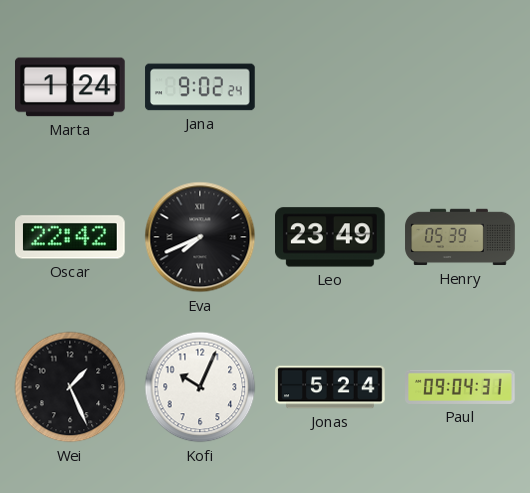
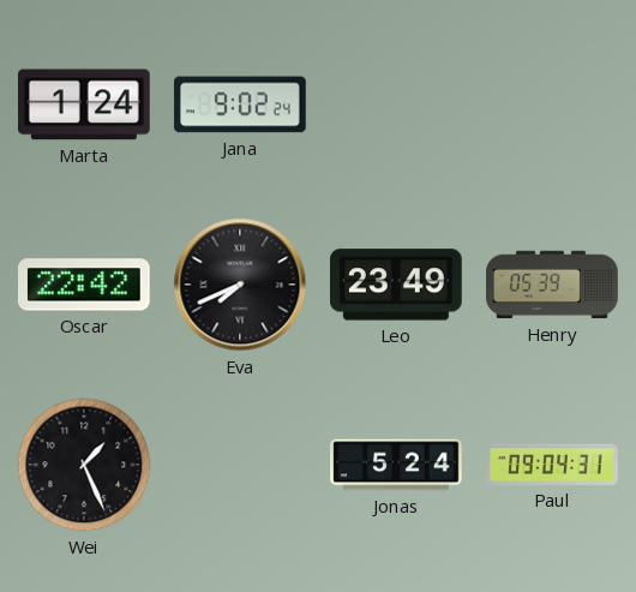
Kofi: 10:04 -> none (200, 387)
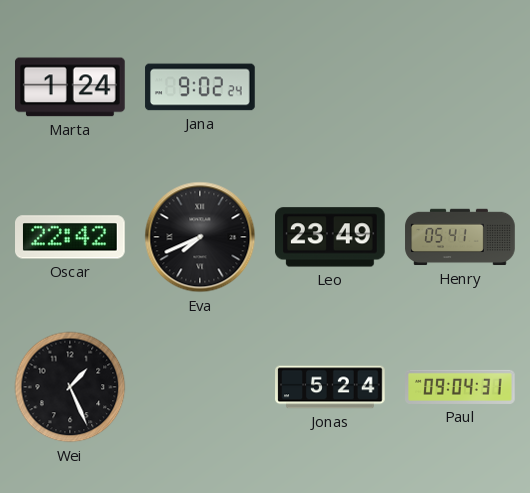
Henry: 05:39 -> 05:41 (460, 237)
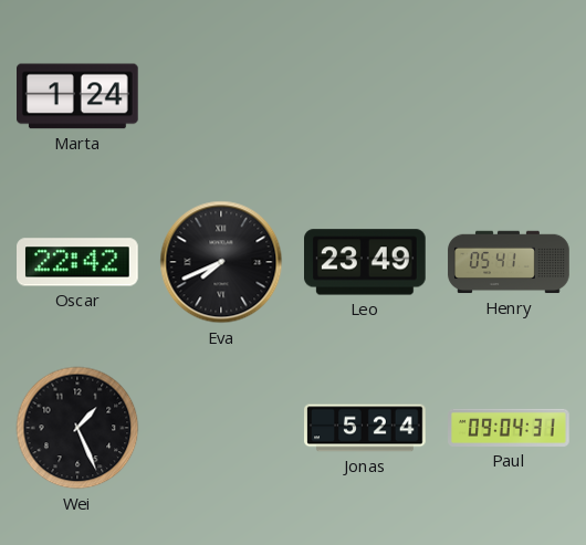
Jana: 9:02 -> none (200, 87)
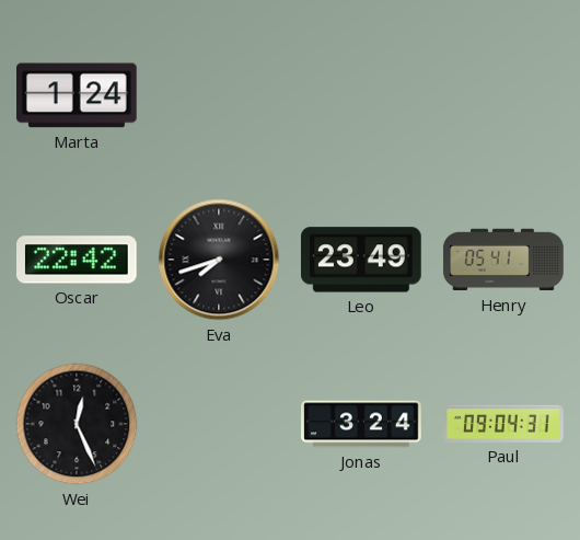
Eva: 7:41 -> 7:42 (219, 260)
Wei: 1:26 -> 12:26 (77, 424)
Jonas: 5:24 -> 3:24 (361, 424)
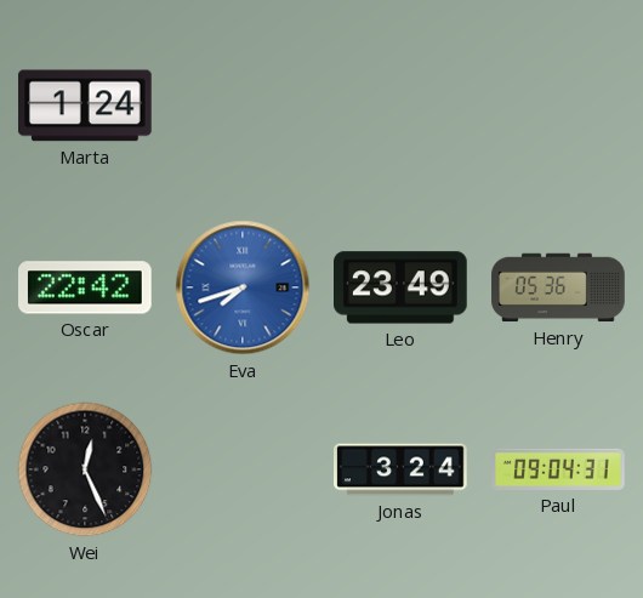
Eva dial: black -> blue (243, 287)
Henry: 05:41 -> 05:36 (558, 287)
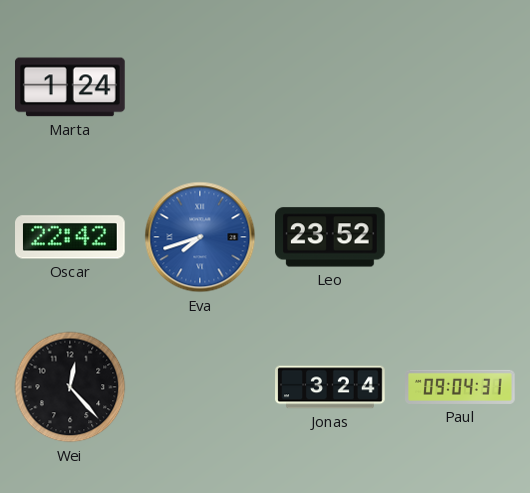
Leo: 23:49 -> 23:52 (331, 237)
Henry: 05:36 -> none (558, 287)
Wei: 12:26 -> 12:23 (70, 387)
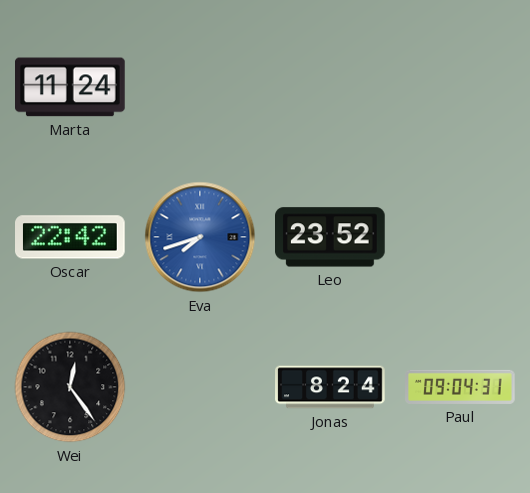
Marta: 1:24 -> 11:24 (71, 87)
Wei: 12:23 -> 12:24 (70, 387)
Jonas: 3:24 -> 8:24 (330, 387)
